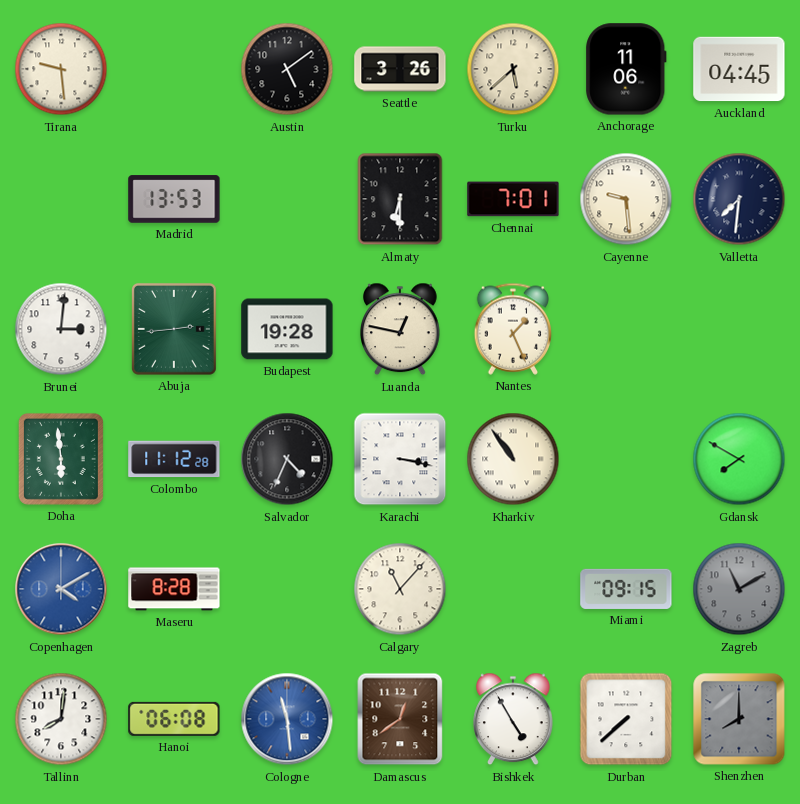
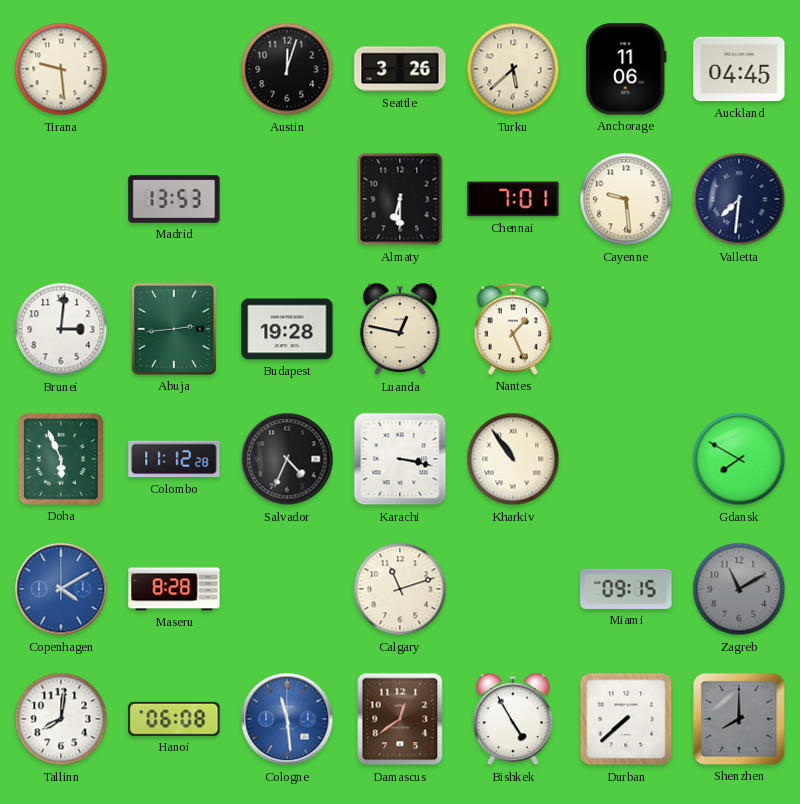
Austin: 5:09 -> 12:03 (287, 69)
Doha: 5:59 -> 5:56 (61, 459)
Calgary: 11:07 -> 11:12 (400, 589)
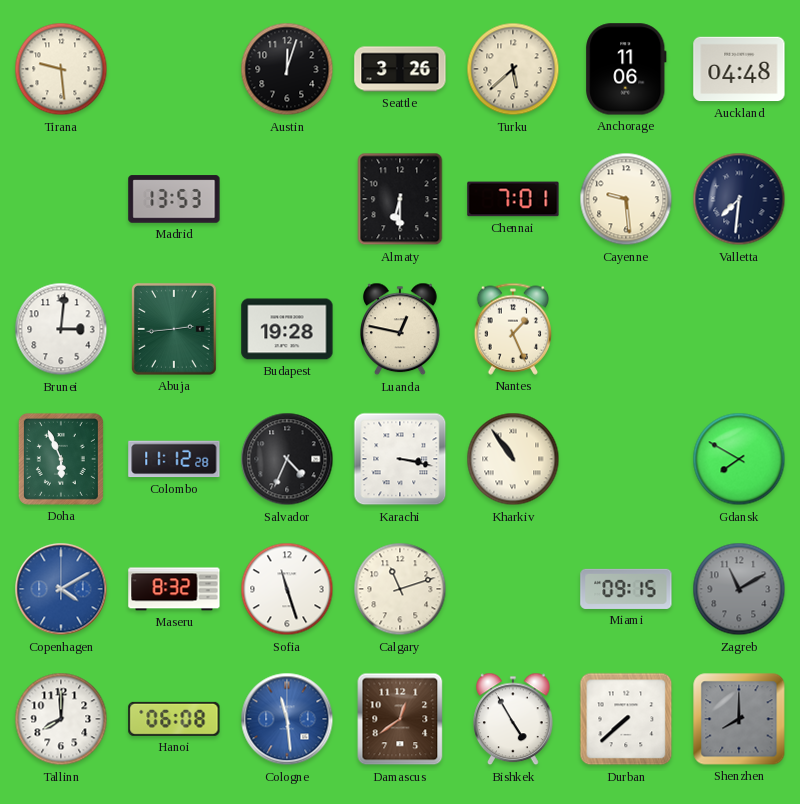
Auckland: 04:45 -> 04:48 (739, 69)
Maseru: 8:28 -> 8:32 (174, 589)
Sofia: none -> 11:27 (287, 589)
Tallinn: 8:01 -> 8:00 (61, 719)
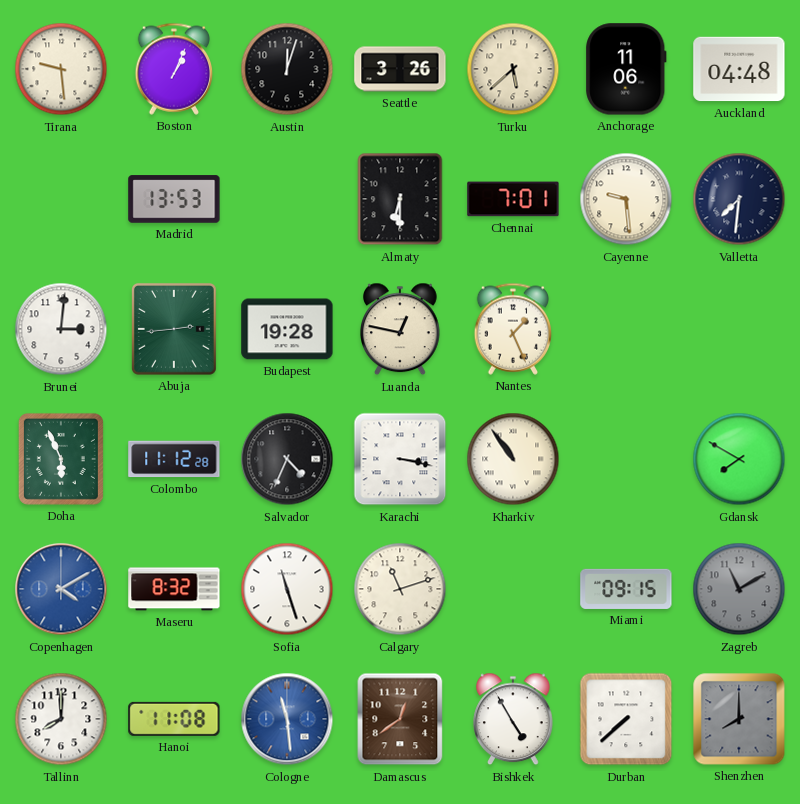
Boston: none -> 1:04 (173, 69)
Hanoi: 06:08 -> 11:08 (174, 719)
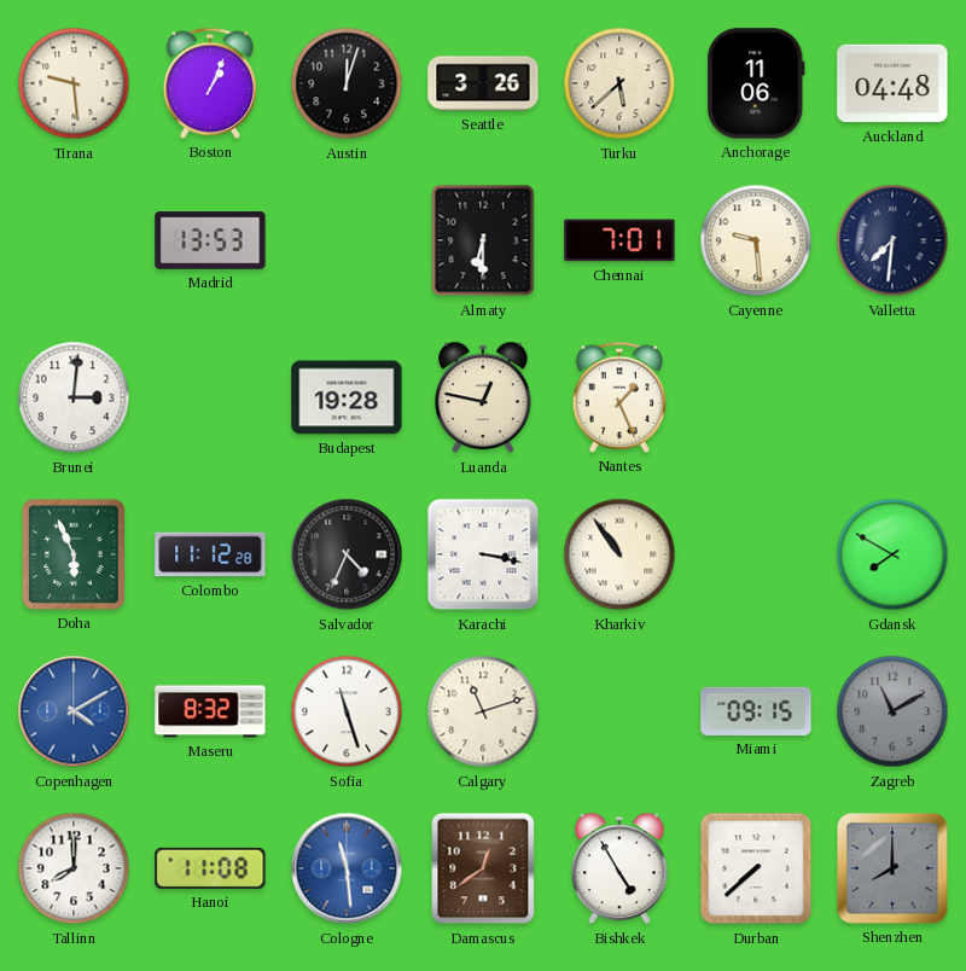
Abuja: 2:44 -> none (174, 329)
